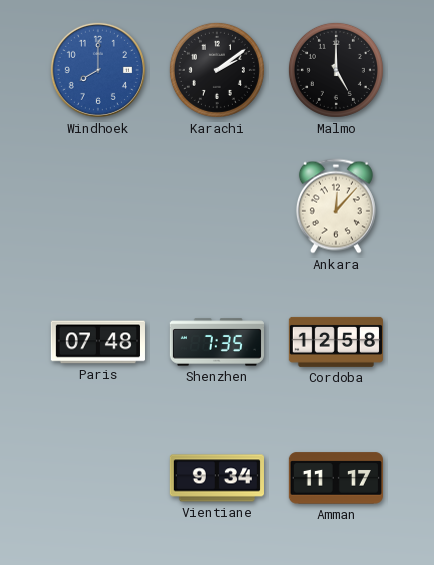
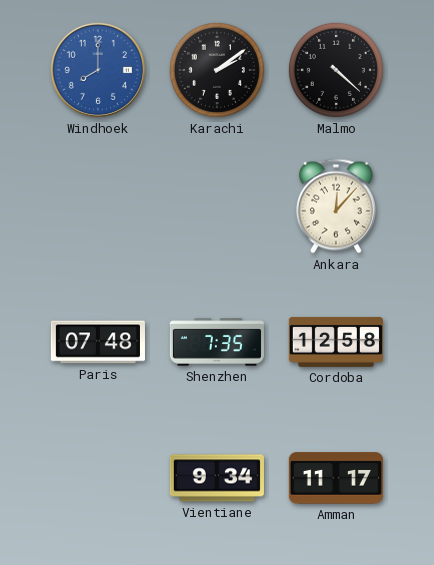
Malmo: 5:00 -> 4:22 (336, 70)
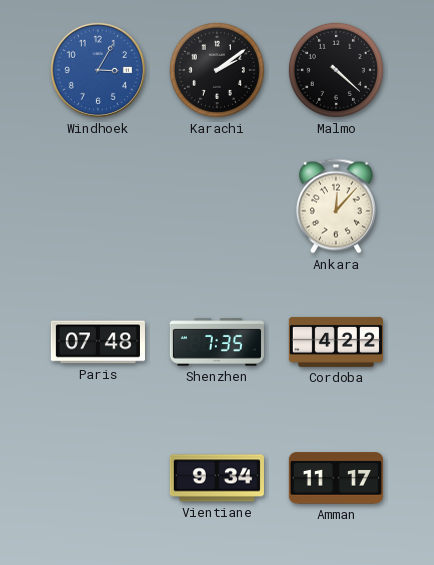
Windhoek: 8:00 -> 3:05 (98, 70)
Cordoba: 12:58 -> 4:22 (336, 342)
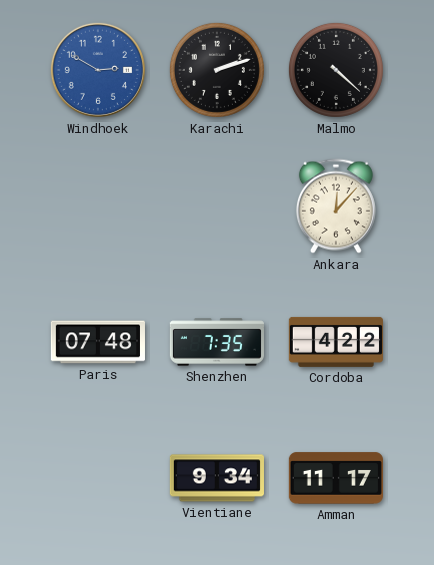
Windhoek: 3:05 -> 2:50 (98, 70)
Karachi: 2:09 -> 2:12 (217, 70)
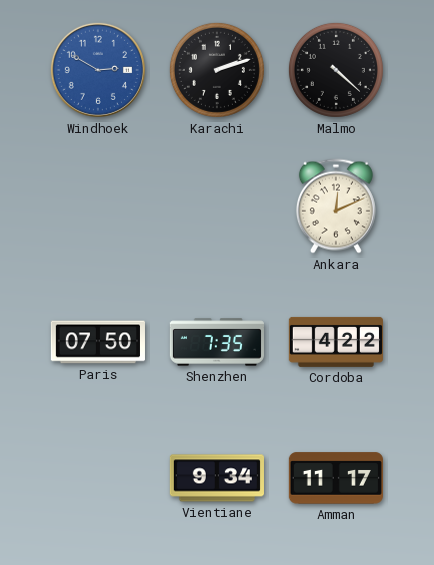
Ankara: 12:07 -> 12:11 (336, 206)
Paris: 07:48 -> 07:50 (98, 342)
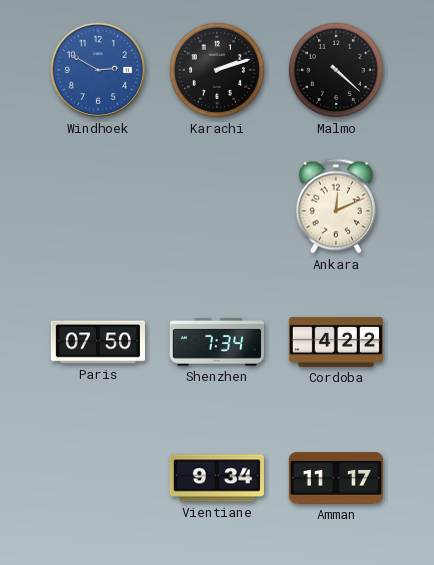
Shenzhen: 7:35 -> 7:34 (217, 342)
